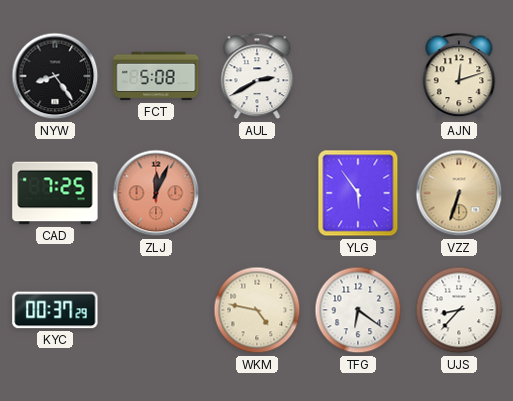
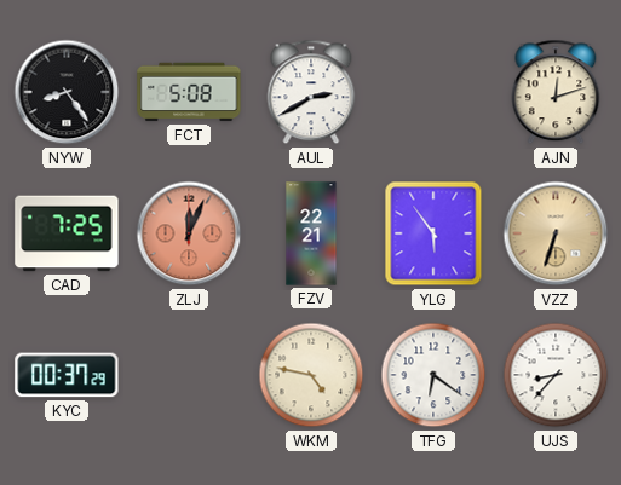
FZV: none -> 22:21 (311, 233)
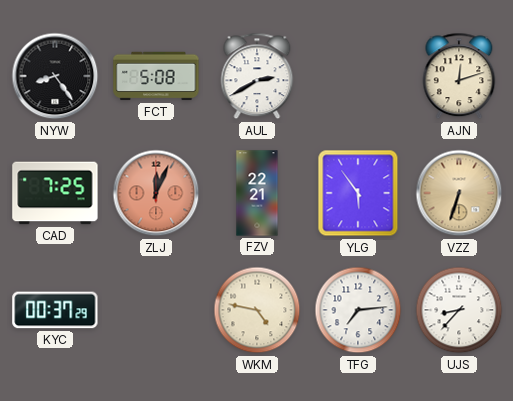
TFG: 6:21 -> 7:14 (358, 310)
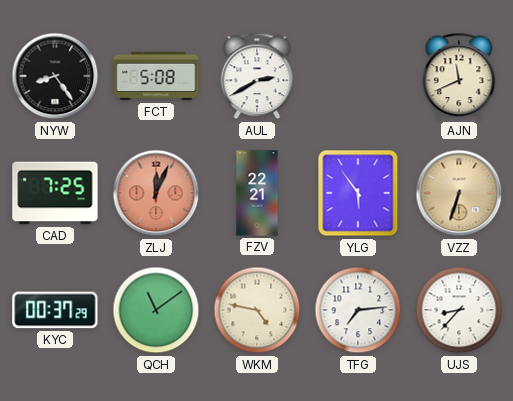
AJN: 12:12 -> 11:41 (459, 76)
QCH: none -> 11:09 (156, 310)
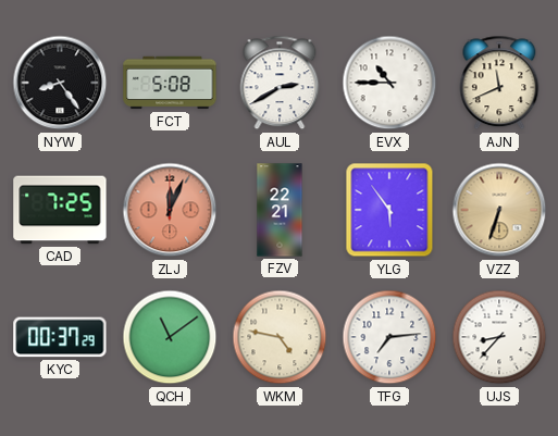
EVX: none -> 10:45 (389, 83)
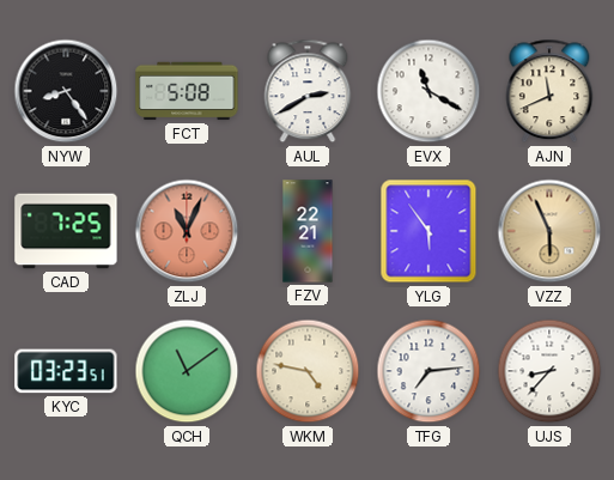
EVX: 10:45 -> 11:20 (428, 91)
ZLJ: 12:04 -> 11:04 (187, 231)
VZZ: 6:33 -> 5:56 (549, 231)
KYC: 00:37 -> 03:23 (66, 371)
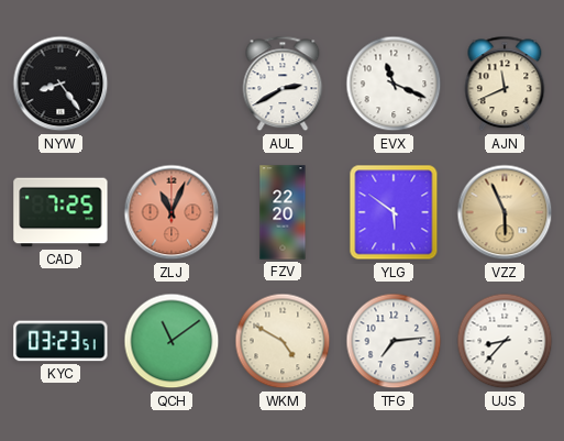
FCT: 5:08 -> none (187, 91)
EVX: 11:20 -> 11:19 (394, 84)
FZV: 22:21 -> 22:20 (283, 212)
YLG: 5:54 -> 5:51 (394, 212)
WKM: 4:47 -> 4:50 (283, 341)
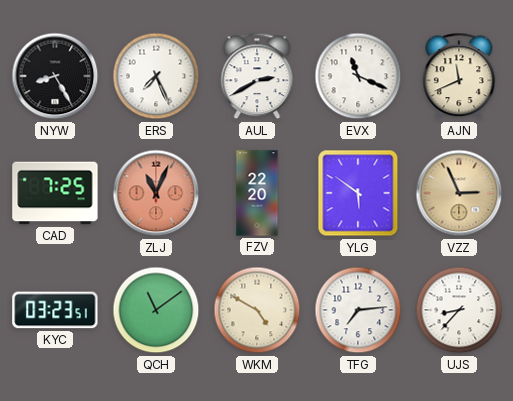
NYW: 8:24 -> 8:25 (55, 76)
ERS: none -> 7:26 (156, 76)
VZZ: 5:56 -> 2:56 (459, 193)
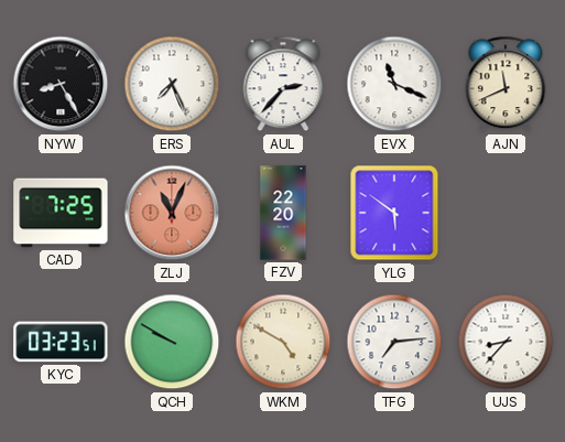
AUL: 2:40 -> 2:37 (283, 84)
VZZ: 2:56 -> none (459, 193)
QCH: 11:09 -> 9:50 (172, 342)
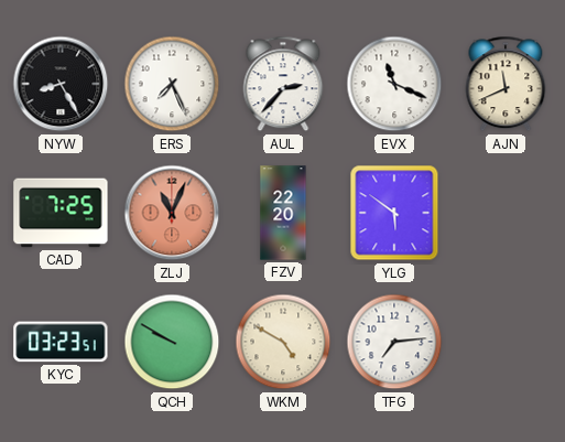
UJS: 8:37 -> none (506, 342)
